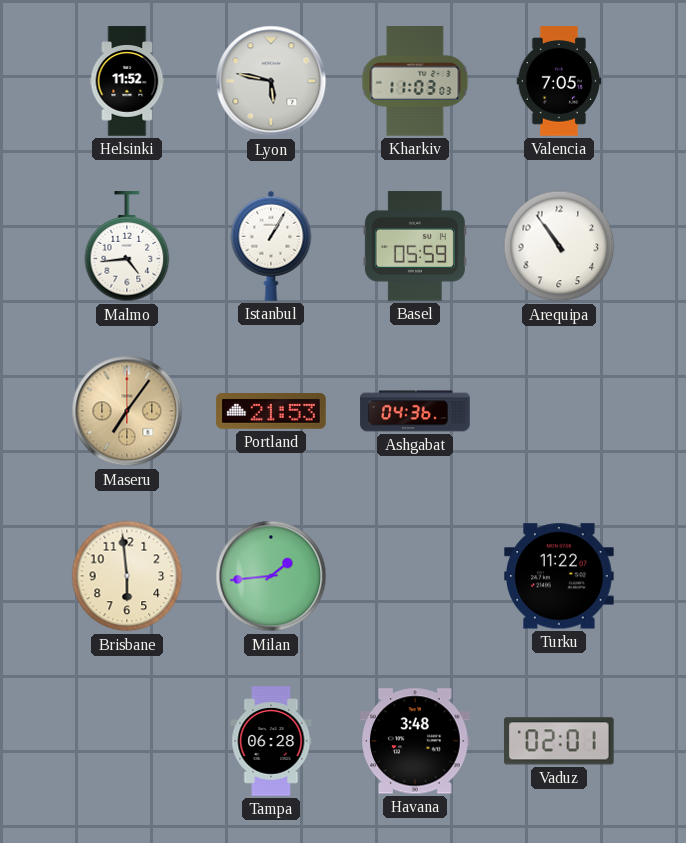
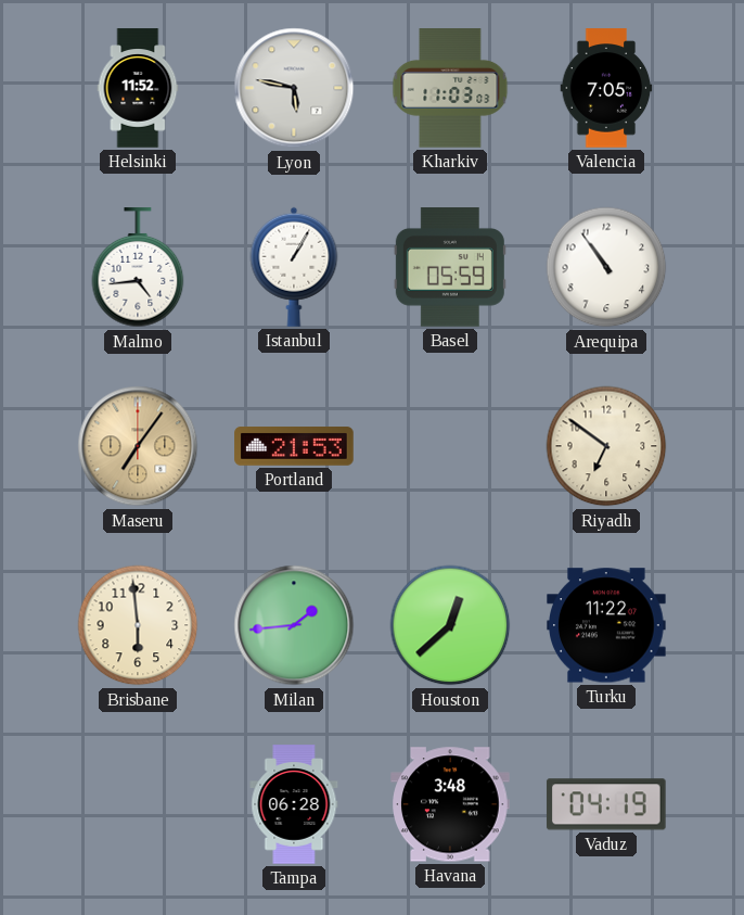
Ashgabat: 04:36 -> none (415, 411)
Riyadh: none -> 6:51 (606, 446)
Houston: none -> 12:38 (450, 625)
Vaduz: 02:01 -> 04:19 (606, 804)
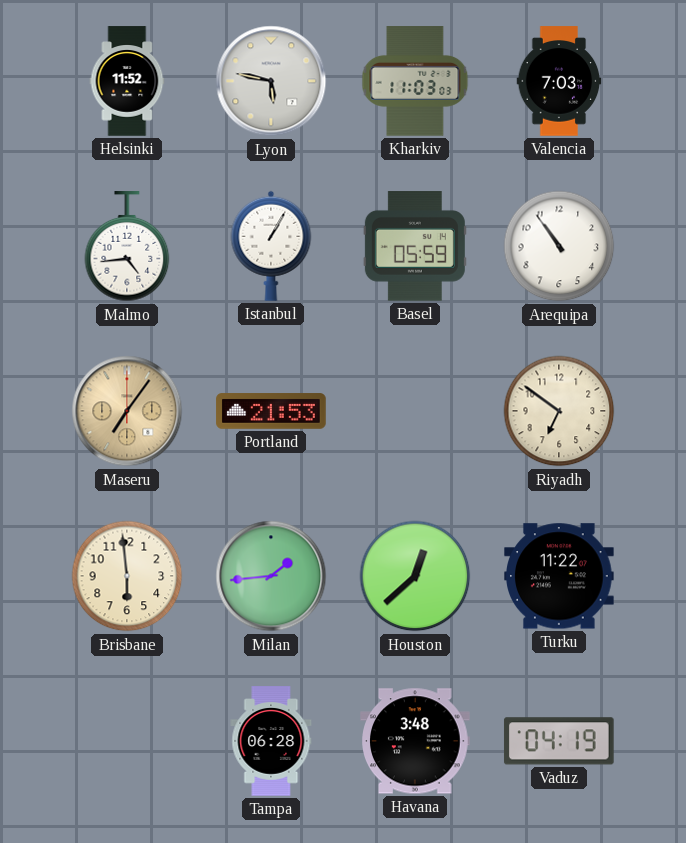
Valencia: 7:05 -> 7:03 (559, 81)
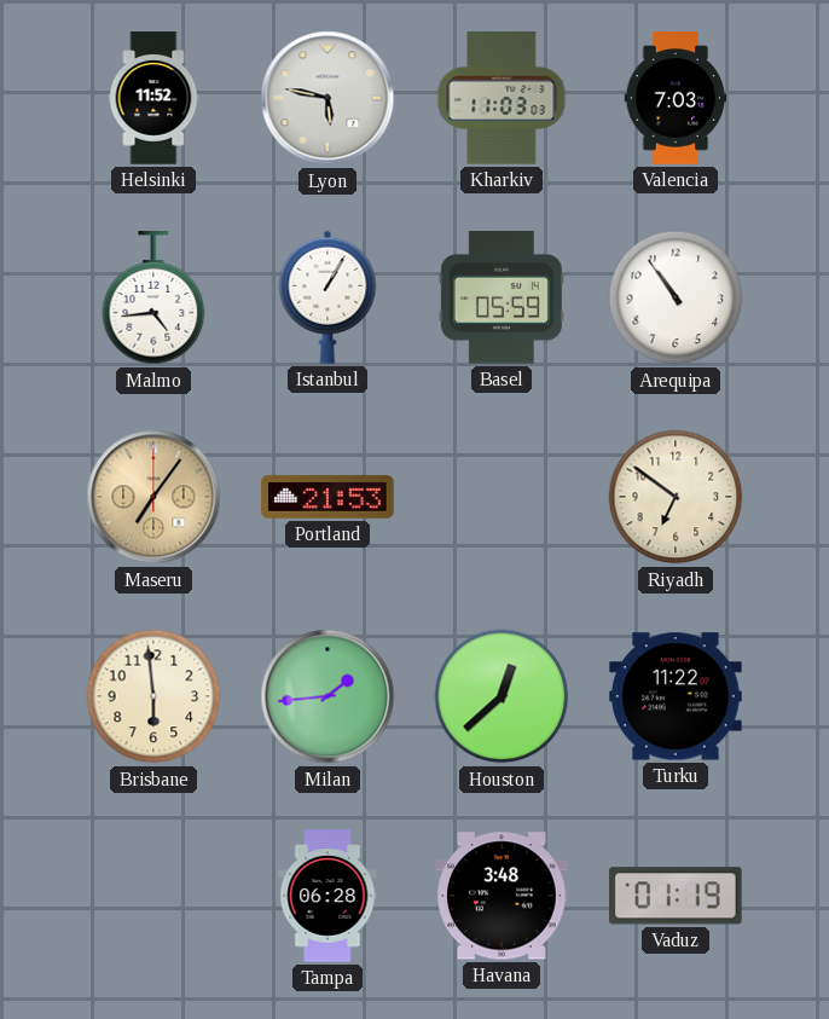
Vaduz: 04:19 -> 01:19 (676, 896)
